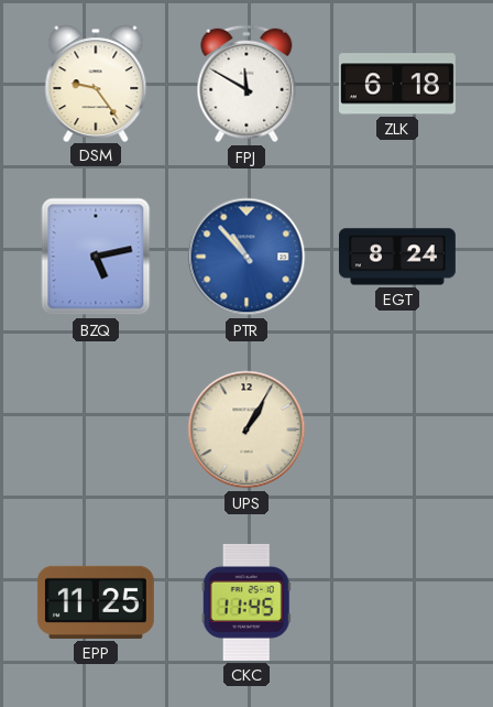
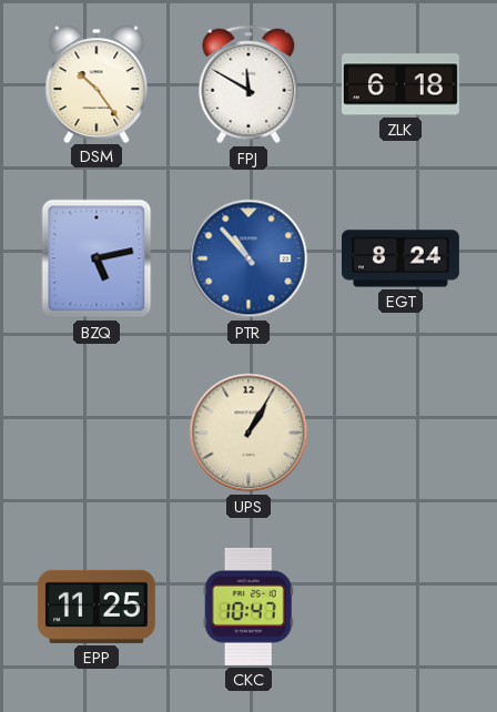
DSM: 9:24 -> 10:24 (97, 83)
CKC: 11:45 -> 10:47 (248, 607)
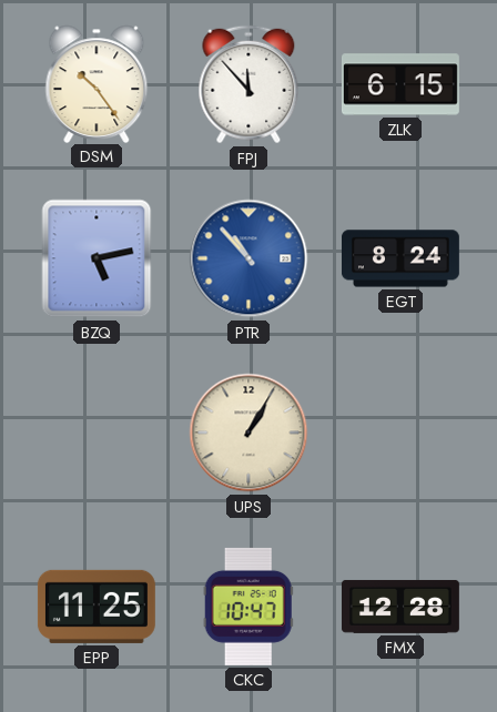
FPJ: 11:50 -> 11:53 (248, 84)
ZLK: 6:18 -> 6:15 (400, 84)
FMX: none -> 12:28 (400, 607)
